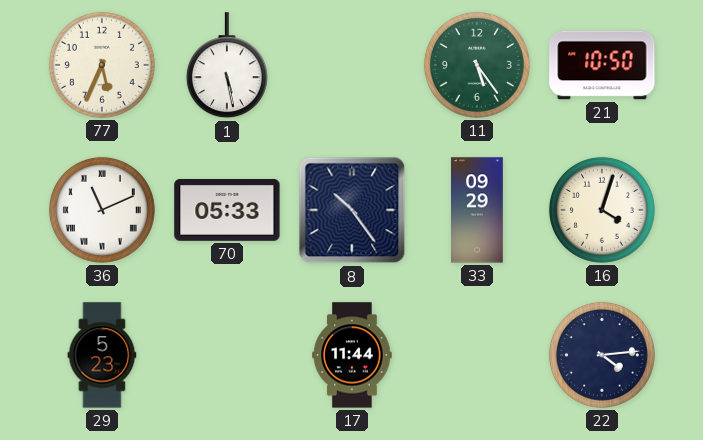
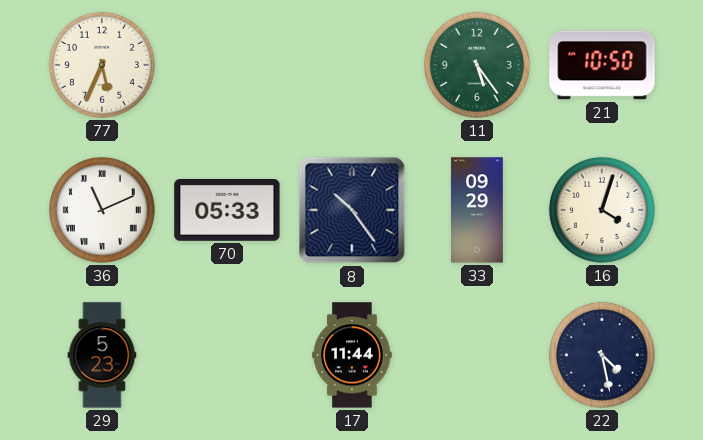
1: 5:28 -> none (227, 66)
22: 4:14 -> 4:28 (602, 355)
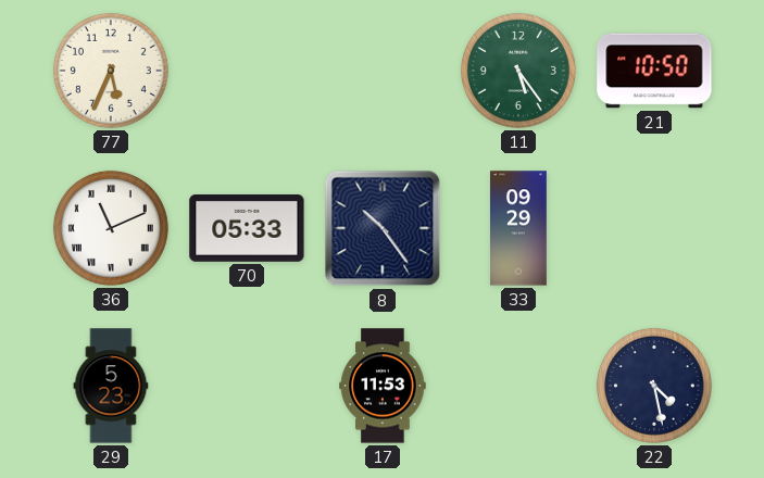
16: 4:03 -> none (602, 210)
17: 11:44 -> 11:53 (383, 386)
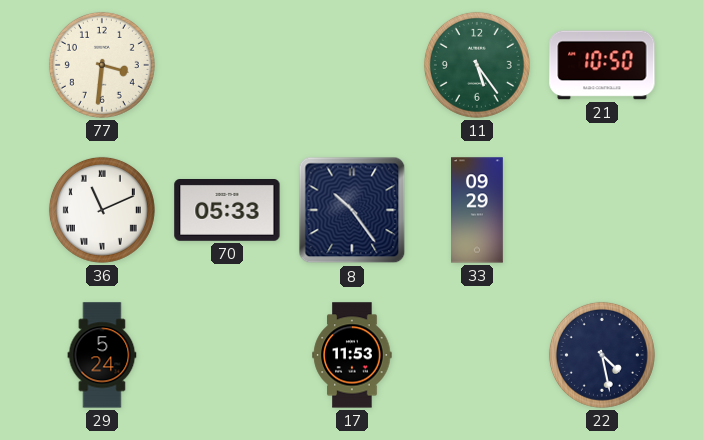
77: 5:34 -> 3:31 (102, 65)
29: 5:23 -> 5:24 (102, 355)
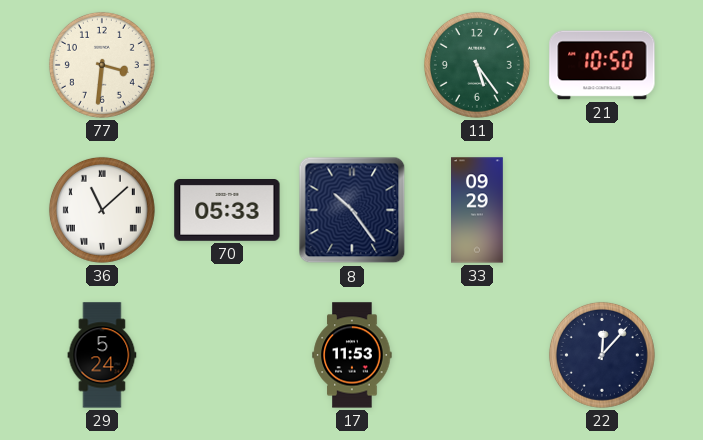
36: 11:11 -> 11:08 (102, 210)
22: 4:28 -> 12:07 (602, 355)
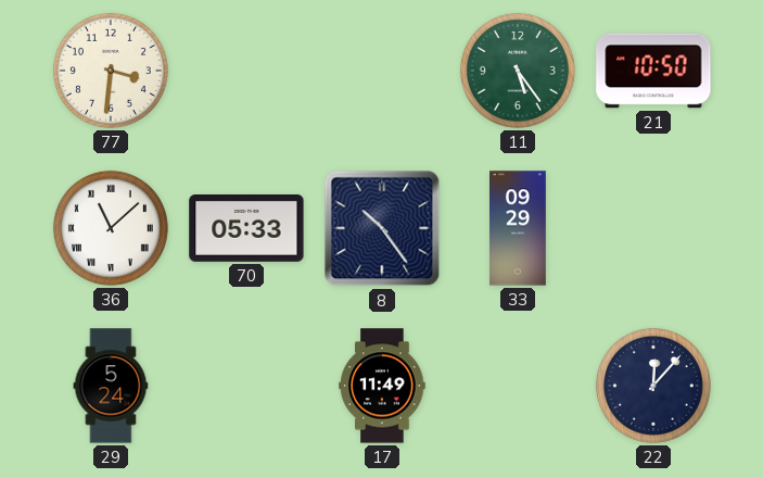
17: 11:53 -> 11:49 (382, 386)
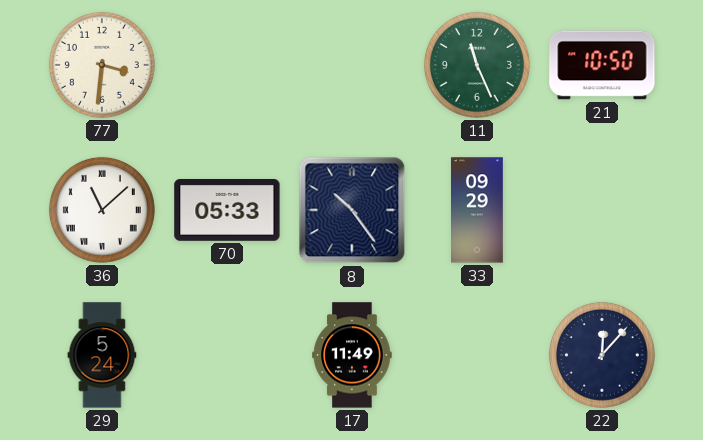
11: 5:24 -> 11:26 (477, 65)
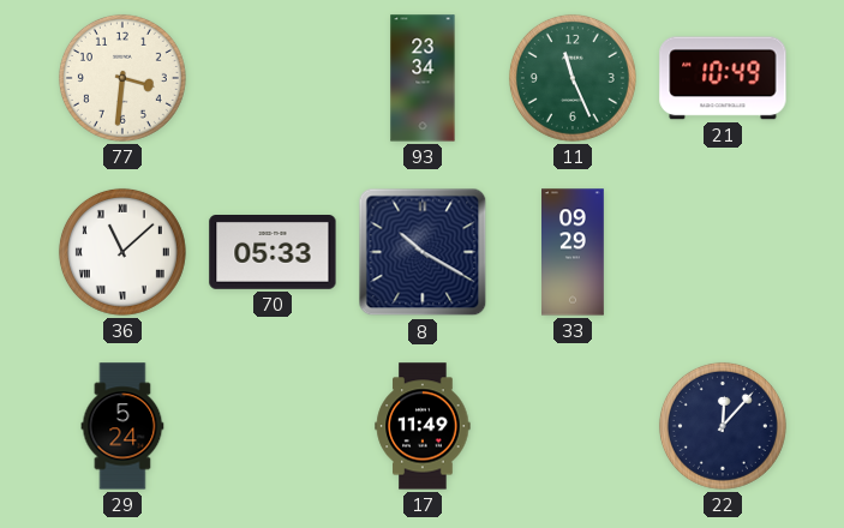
93: none -> 23:34 (423, 78)
21: 10:50 -> 10:49 (723, 78)
8: 10:24 -> 10:20 (423, 252)
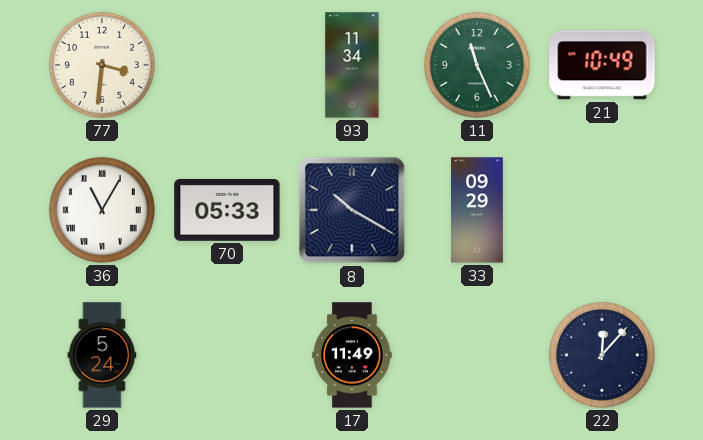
93: 23:34 -> 11:34 (352, 65)
36: 11:08 -> 11:05 (102, 210)
